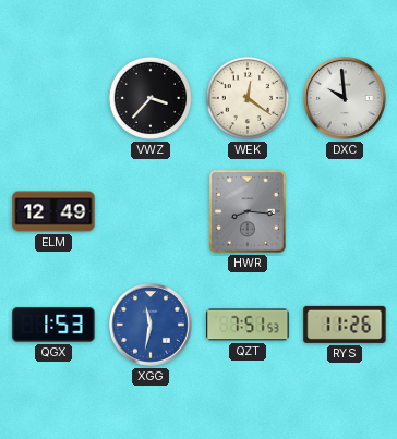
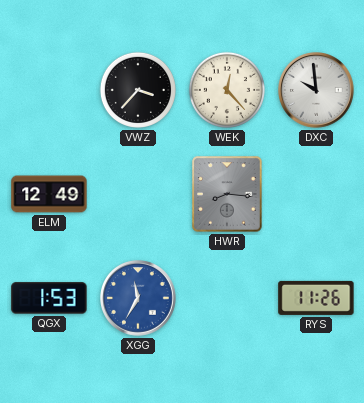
WEK: 12:21 -> 12:23 (227, 90)
XGG: 11:32 -> 11:35 (139, 299)
QZT: 7:51 -> none (248, 325)
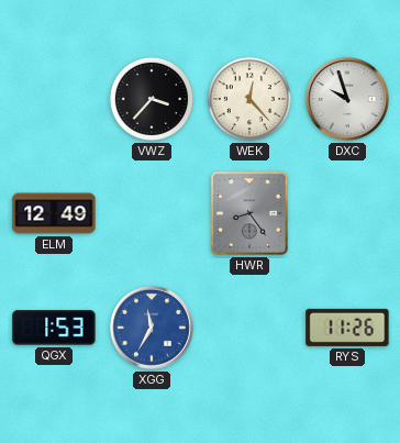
DXC: 9:59 -> 9:57 (348, 100)
HWR: 8:16 -> 8:24 (249, 213)
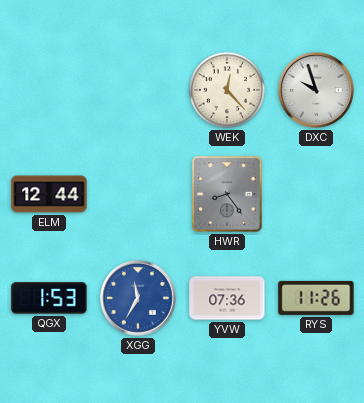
VWZ: 3:37 -> none (152, 99)
ELM: 12:49 -> 12:44 (49, 194)
YVW: none -> 07:36 (227, 298)
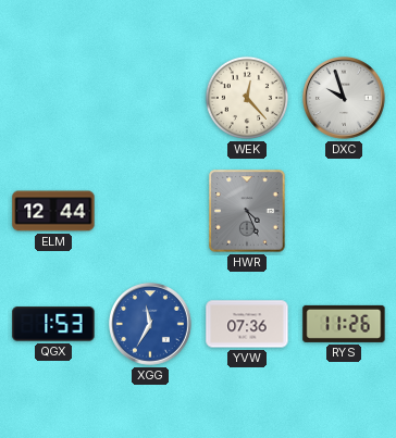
HWR: 8:24 -> 4:26 (247, 211)
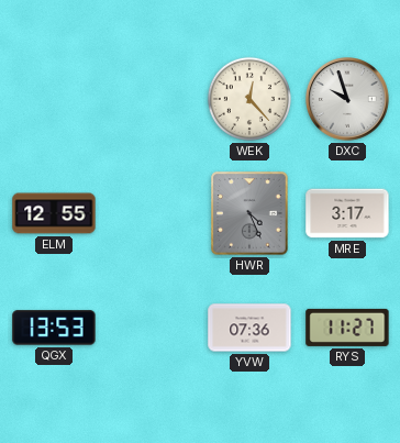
ELM: 12:44 -> 12:55 (54, 213)
MRE: none -> 3:17 (347, 213)
QGX: 1:53 -> 13:53 (54, 328)
XGG: 11:35 -> none (151, 325)
RYS: 11:26 -> 11:27 (347, 328)
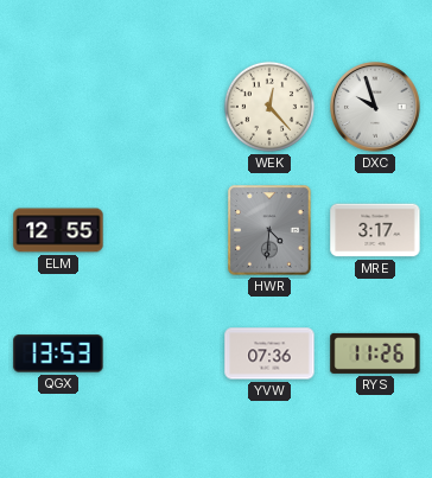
HWR: 4:26 -> 4:31 (269, 230)
RYS: 11:27 -> 11:26 (375, 353)
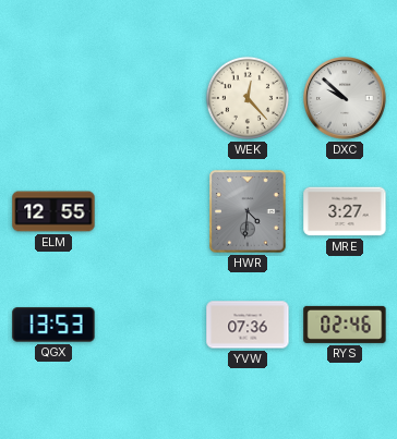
DXC: 9:57 -> 9:52 (346, 99)
MRE: 3:17 -> 3:27 (345, 211)
RYS: 11:26 -> 02:46 (345, 325)
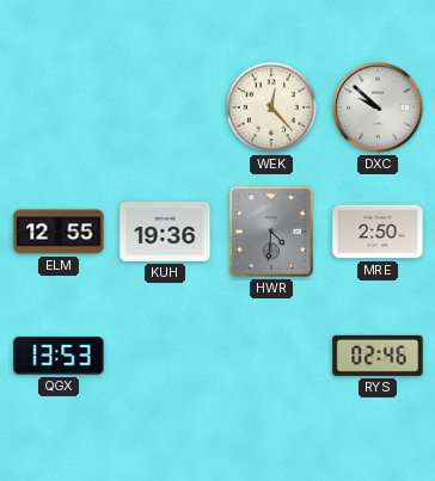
KUH: none -> 19:36 (165, 232)
MRE: 3:27 -> 2:50 (378, 232)
YVW: 07:36 -> none (248, 325)
